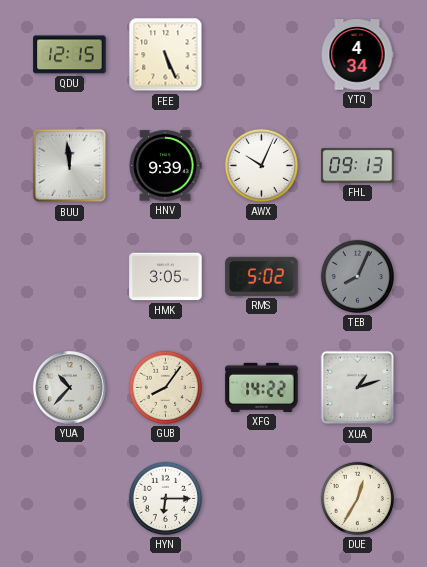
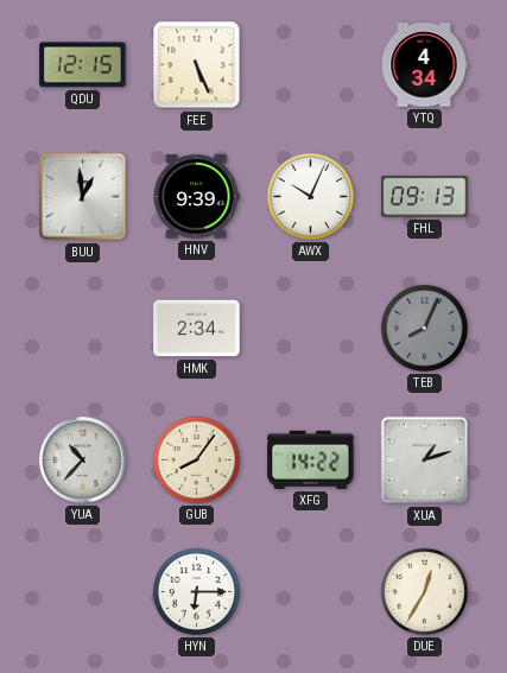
BUU: 11:59 -> 12:59 (83, 197)
HMK: 3:05 -> 2:34 (197, 329)
RMS: 5:02 -> none (262, 276)
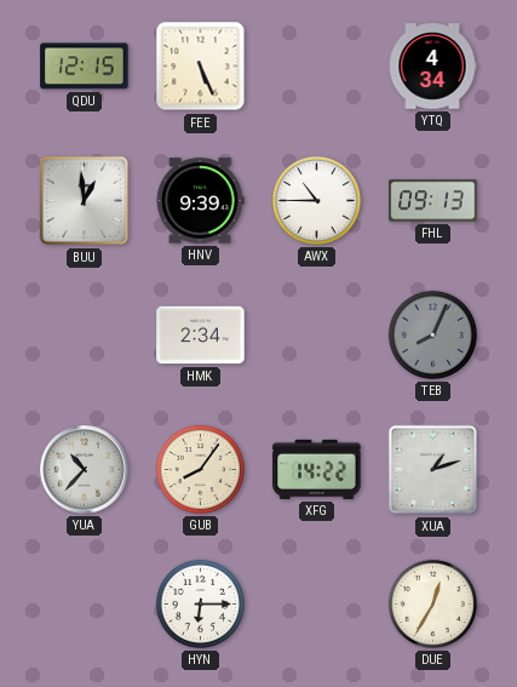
AWX: 10:04 -> 10:45 (316, 200)
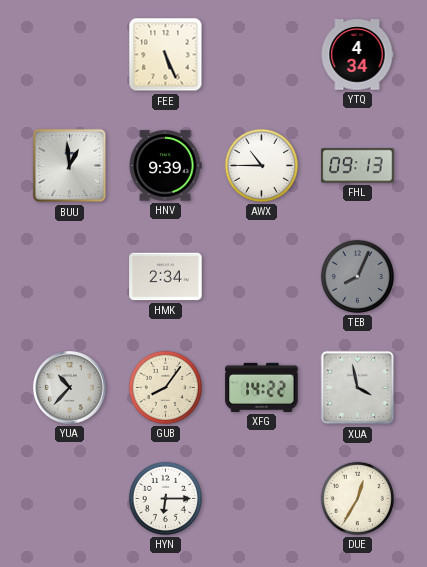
QDU: 12:15 -> none (85, 67)
XUA: 1:12 -> 3:58 (358, 388)
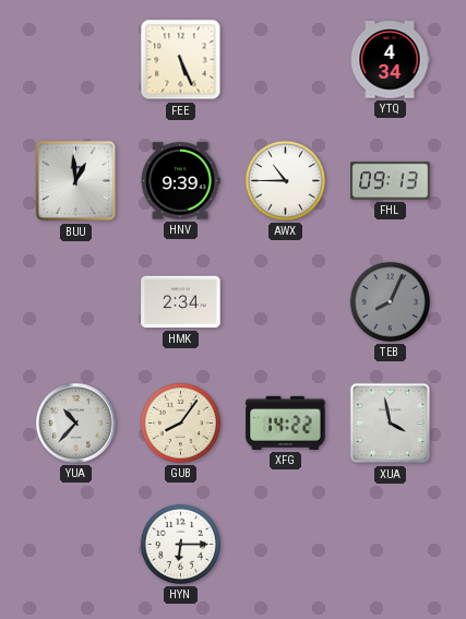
DUE: 12:35 -> none (357, 498)
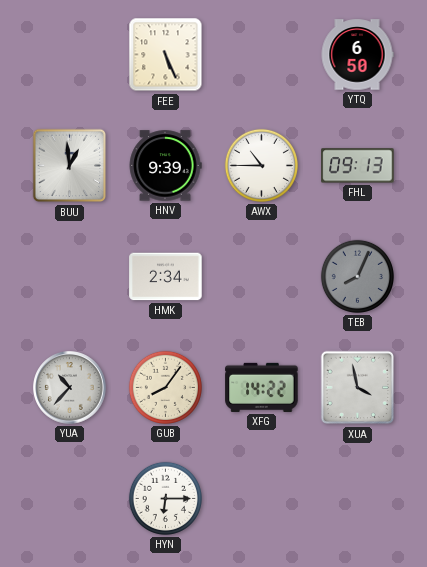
YTQ: 4:34 -> 6:50 (357, 55)
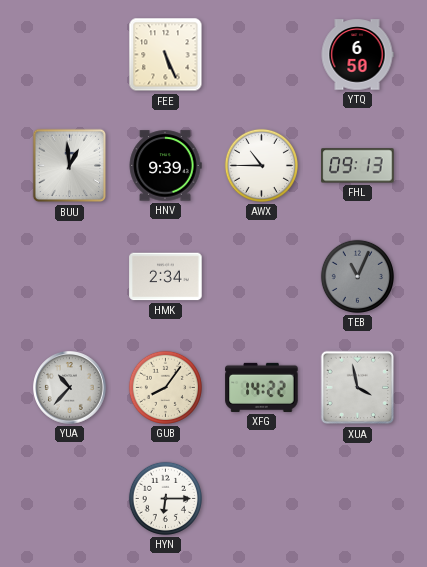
TEB: 8:04 -> 11:04 (357, 276)
